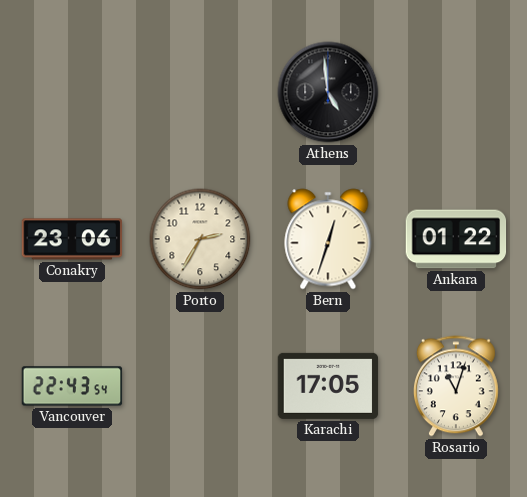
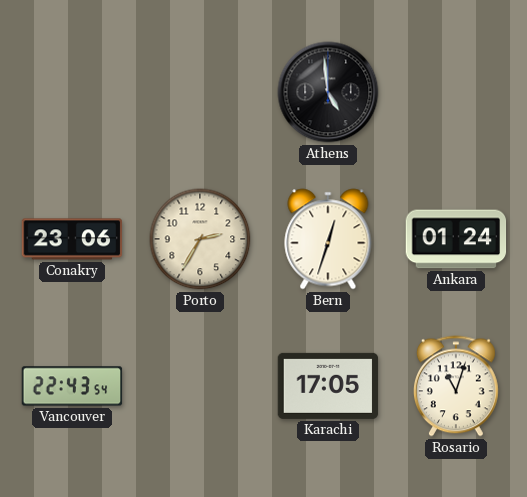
Ankara: 01:22 -> 01:24 (456, 239)
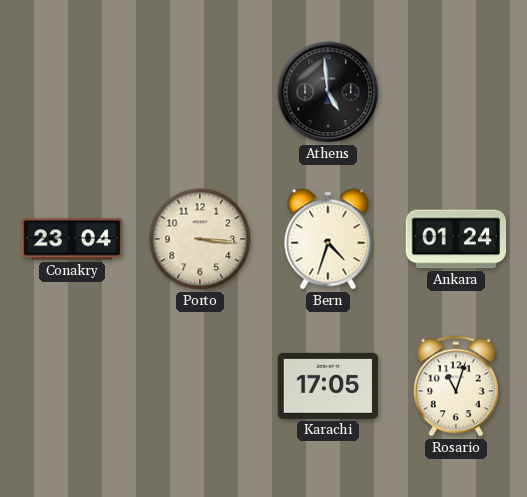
Conakry: 23:06 -> 23:04 (72, 239)
Porto: 2:35 -> 3:16 (200, 239)
Bern: 12:33 -> 4:33 (328, 239)
Vancouver: 22:43 -> none (72, 386)
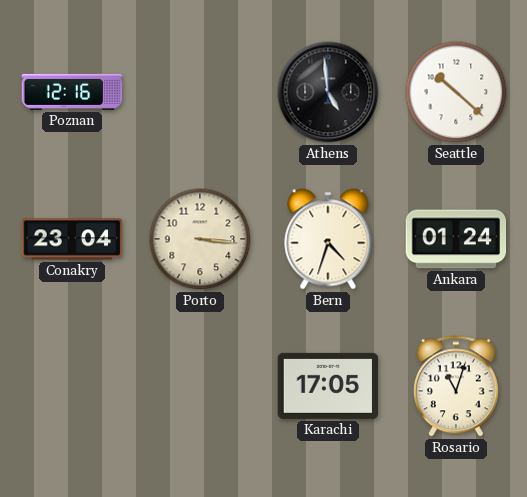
Poznan: none -> 12:16 (72, 92)
Seattle: none -> 10:22 (456, 92)
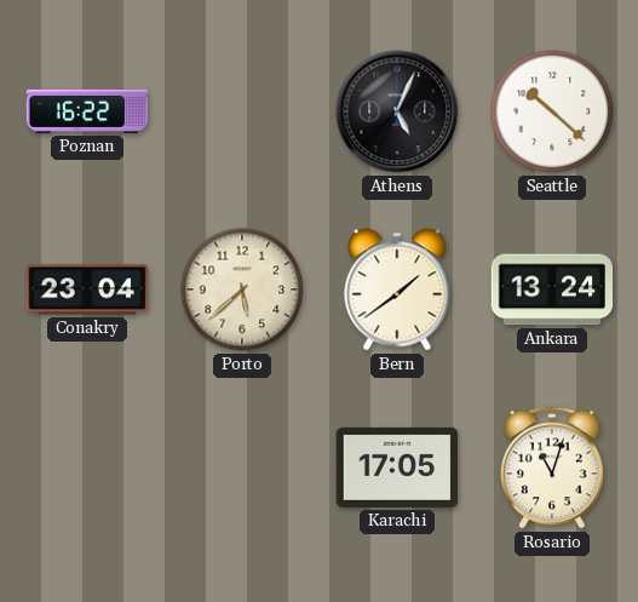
Poznan: 12:16 -> 16:22 (87, 111)
Athens: 4:59 -> 5:04 (397, 111)
Porto: 3:16 -> 5:38 (242, 289)
Bern: 4:33 -> 1:39 (397, 289)
Ankara: 01:24 -> 13:24 (552, 289)
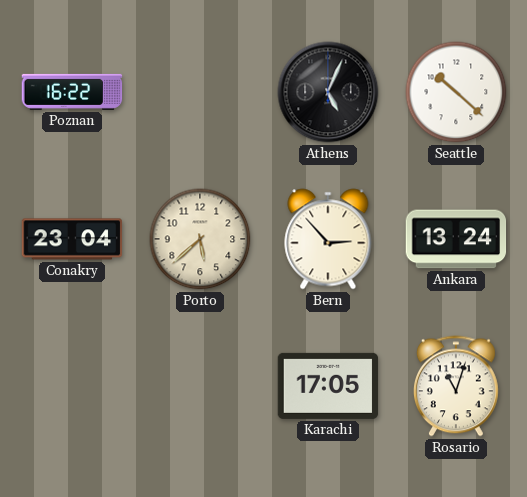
Bern: 1:39 -> 2:53 (328, 239)
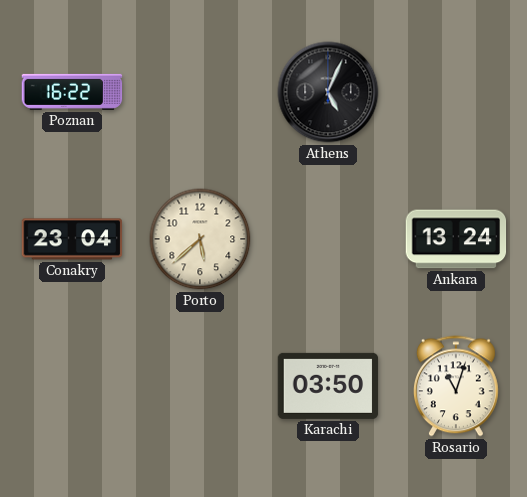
Seattle: 10:22 -> none (456, 92)
Bern: 2:53 -> none (328, 239)
Karachi: 17:05 -> 03:50 (328, 386)
